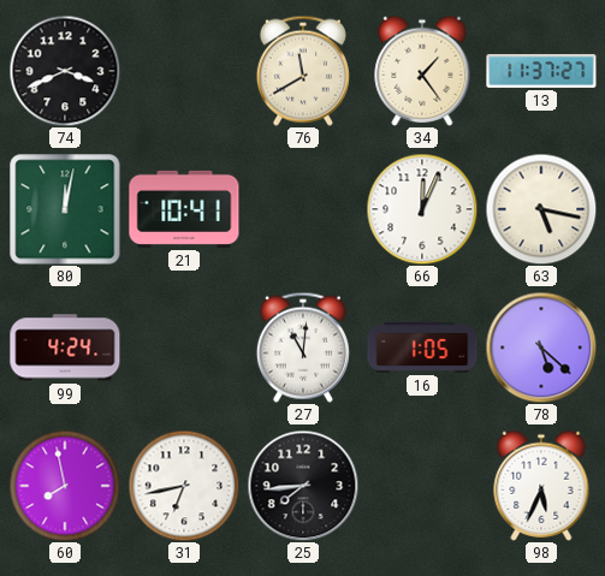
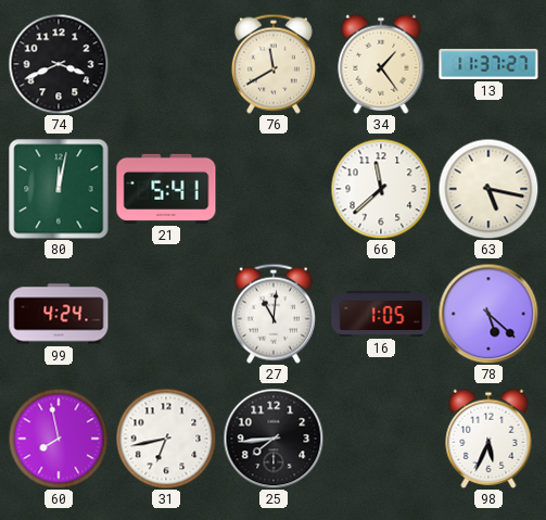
21: 10:41 -> 5:41 (166, 189)
66: 12:04 -> 11:38 (381, 189)
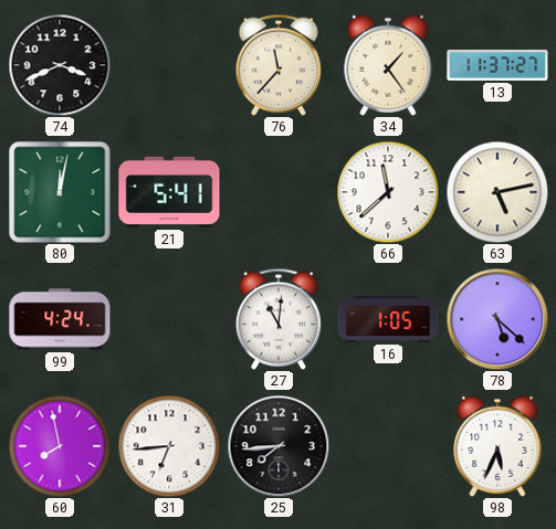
76: 11:40 -> 11:37 (279, 65)
63: 5:17 -> 5:13 (497, 192)
31: 6:43 -> 6:44 (169, 446)
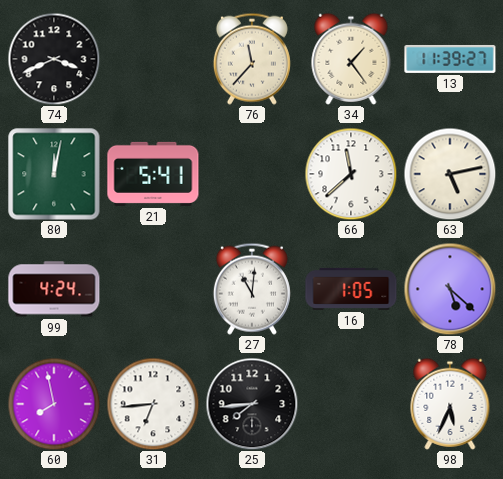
13: 11:37 -> 11:39 (450, 59)
